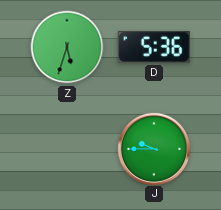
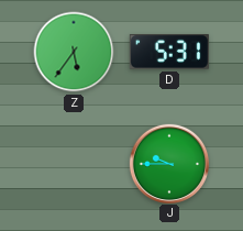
Z: 5:33 -> 5:36 (74, 52)
D: 5:36 -> 5:31 (169, 53)
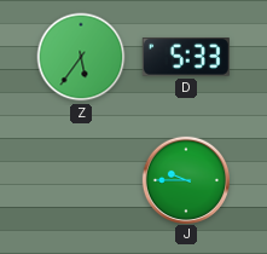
D: 5:31 -> 5:33 (186, 58)
